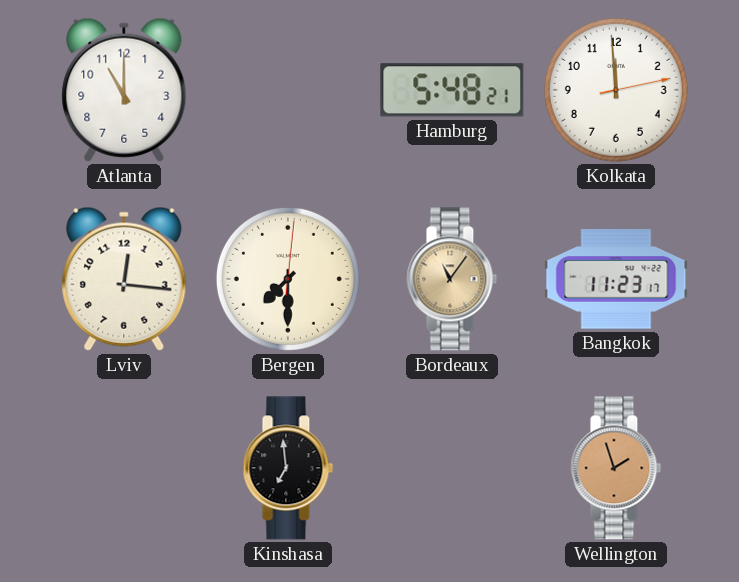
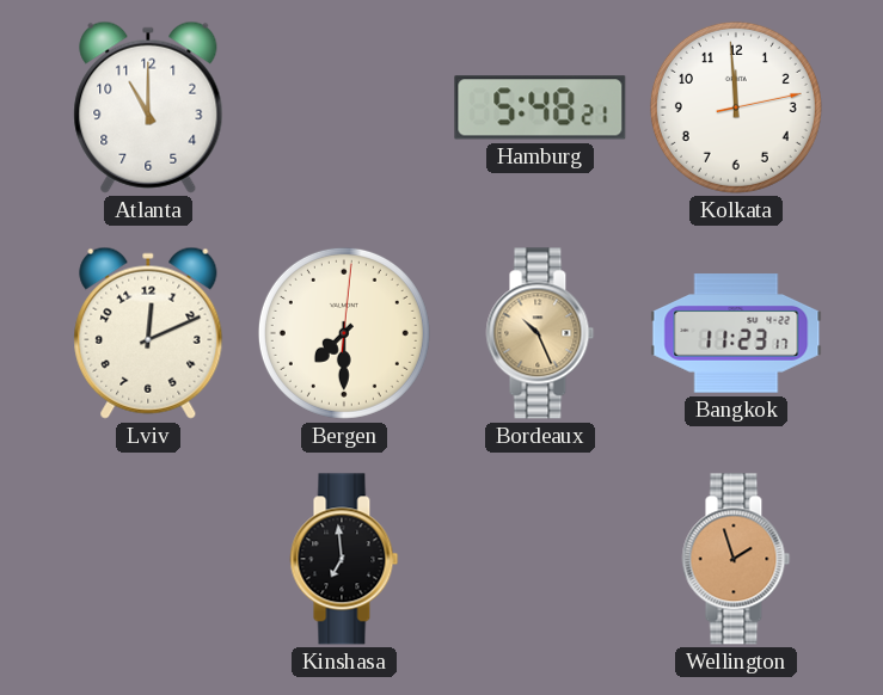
Lviv: 12:16 -> 12:11 (148, 333)
Bordeaux: 11:06 -> 10:26 (540, 333)
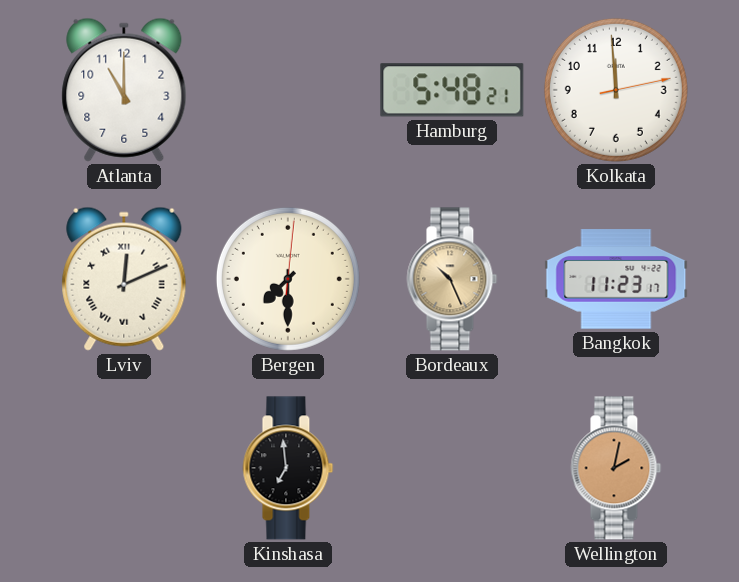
Lviv numerals: Arabic -> Roman (124, 279)
Wellington: 1:57 -> 2:02 (616, 468)
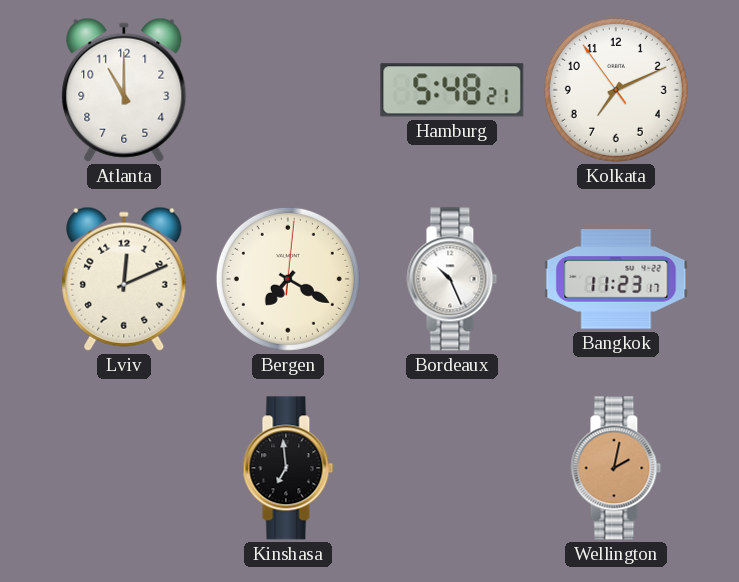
Kolkata: 11:59 -> 7:10 (616, 90)
Lviv numerals: Roman -> Arabic (124, 279)
Bergen: 7:30 -> 7:20 (288, 279)
Bordeaux dial: champagne -> white (452, 279)
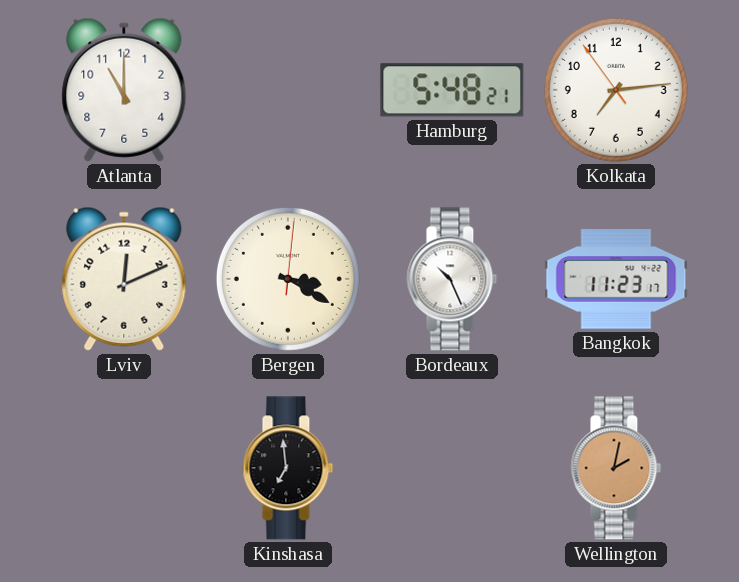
Kolkata: 7:10 -> 7:13 (616, 90)
Bergen: 7:20 -> 3:20 (288, 279)
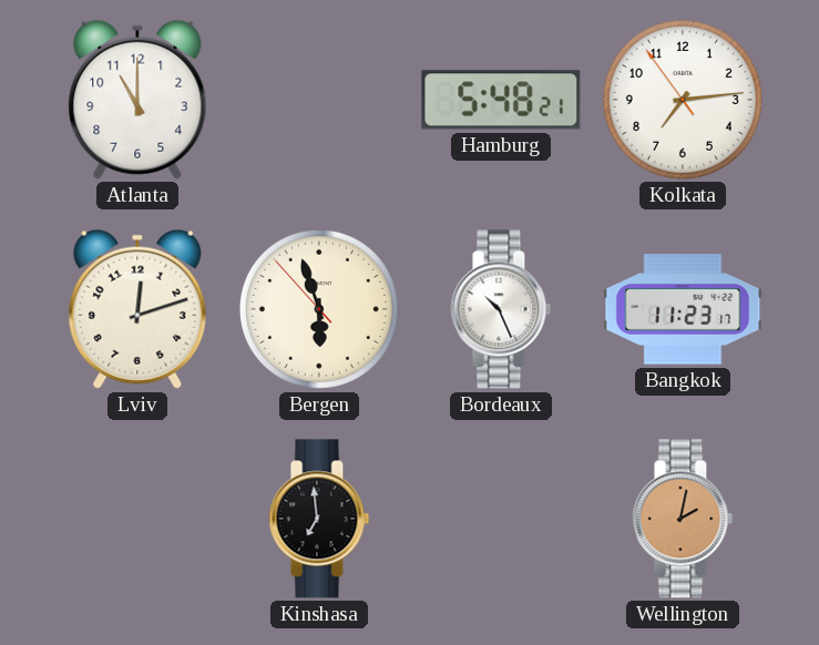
Lviv: 12:11 -> 12:12 (137, 309)
Bergen: 3:20 -> 5:56 (319, 309)
